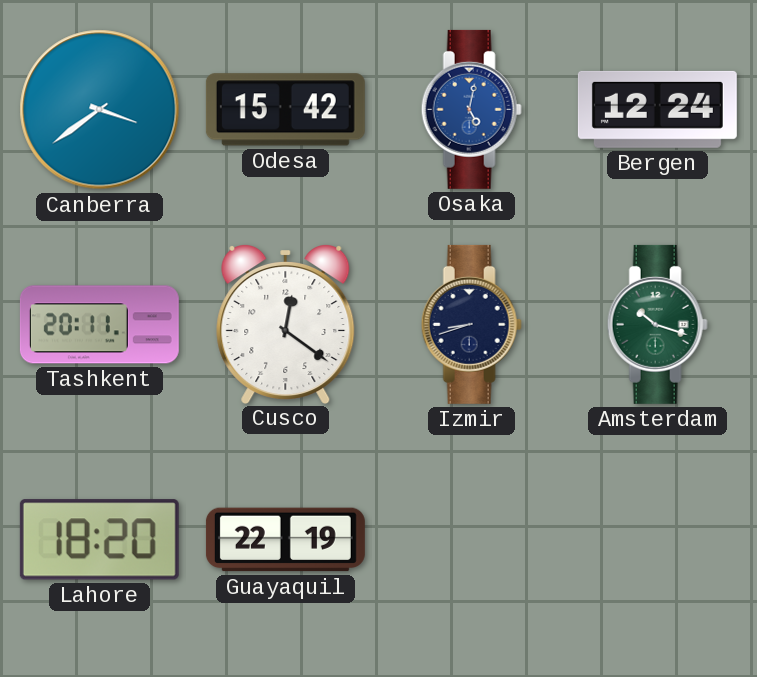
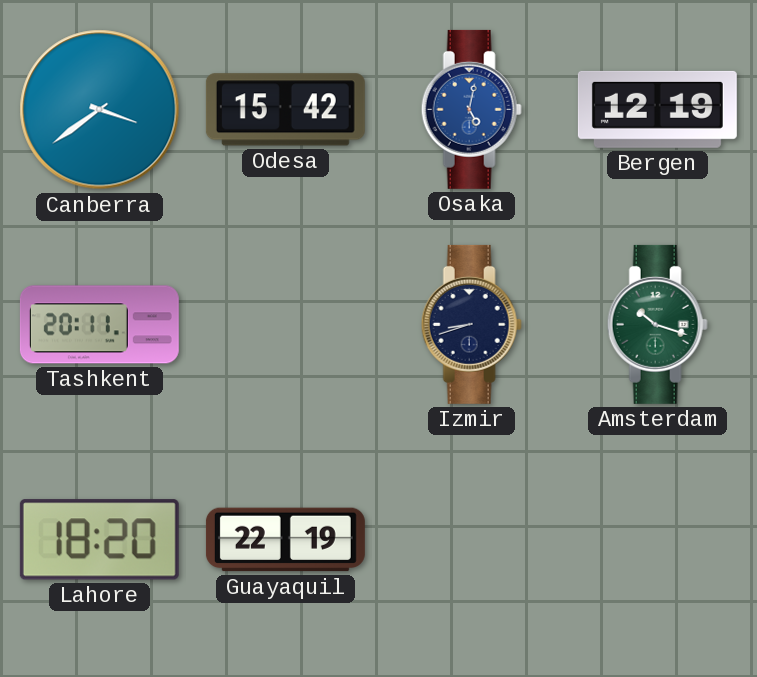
Bergen: 12:24 -> 12:19 (657, 109)
Cusco: 12:21 -> none (286, 324)
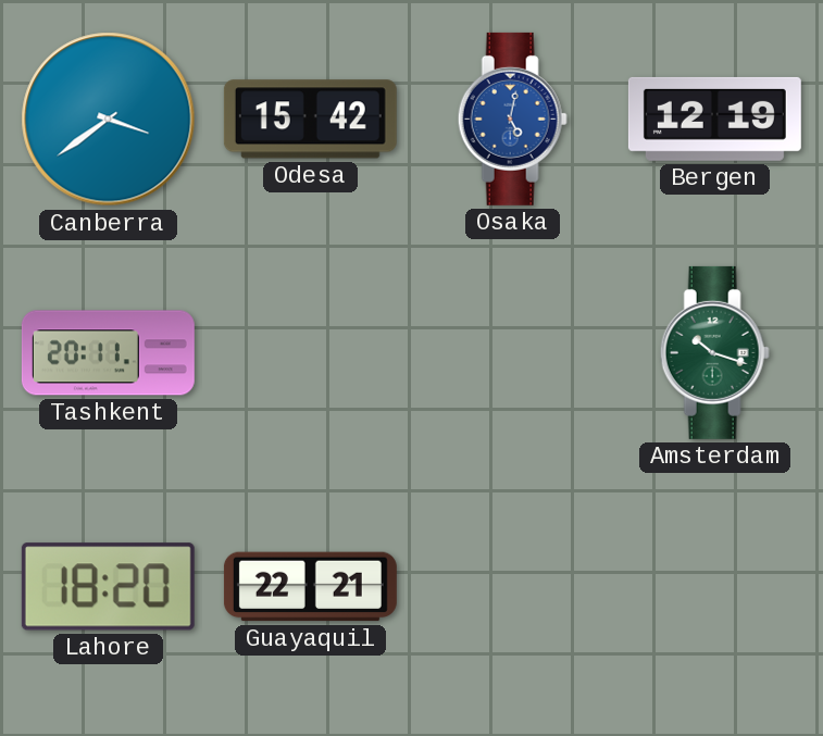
Izmir: 8:42 -> none (471, 324)
Guayaquil: 22:19 -> 22:21 (310, 587)
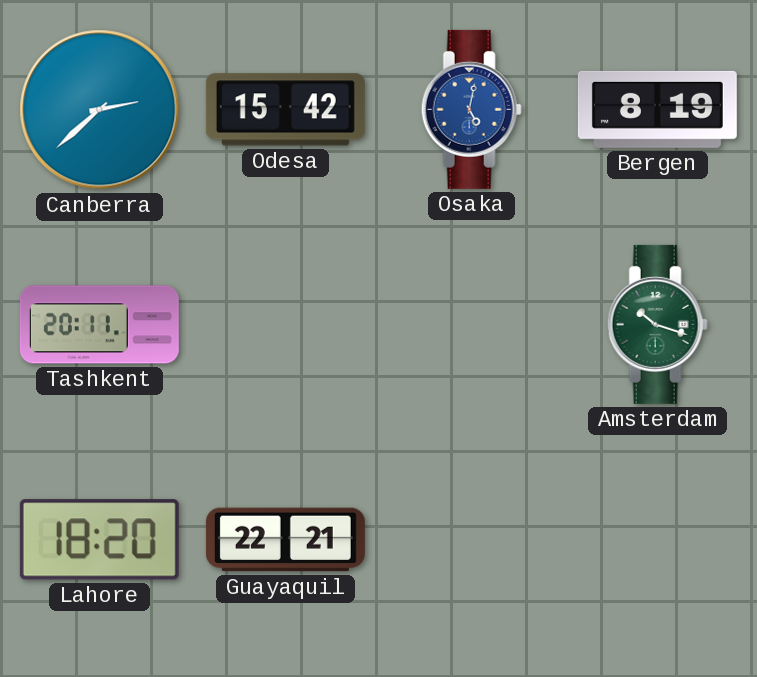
Canberra: 3:39 -> 2:38 (100, 110)
Bergen: 12:19 -> 8:19 (657, 109)
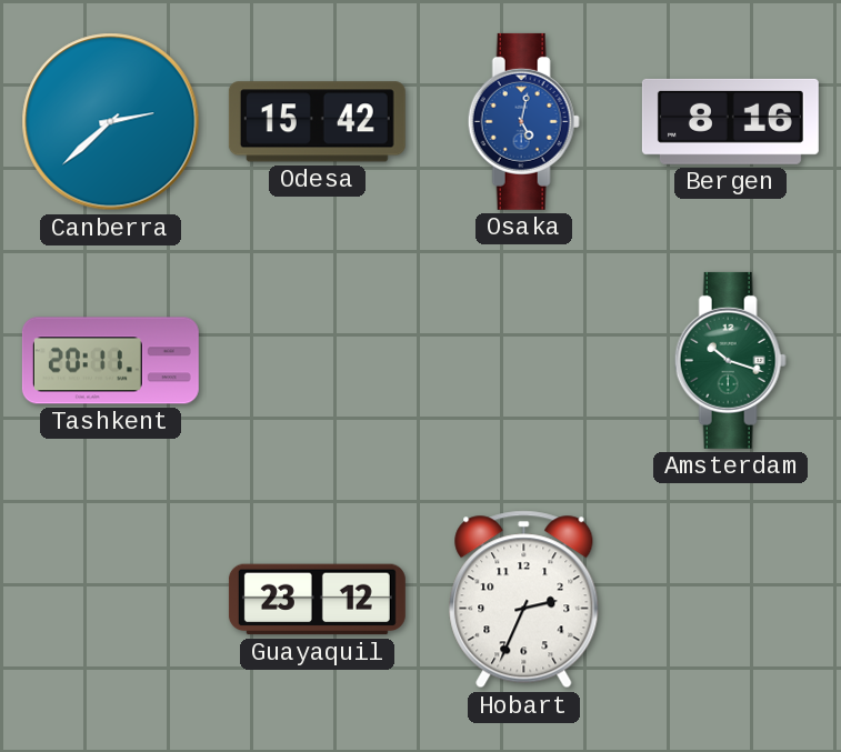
Bergen: 8:19 -> 8:16 (730, 121)
Lahore: 18:20 -> none (99, 540)
Guayaquil: 22:21 -> 23:12 (317, 600)
Hobart: none -> 2:34 (524, 600)
